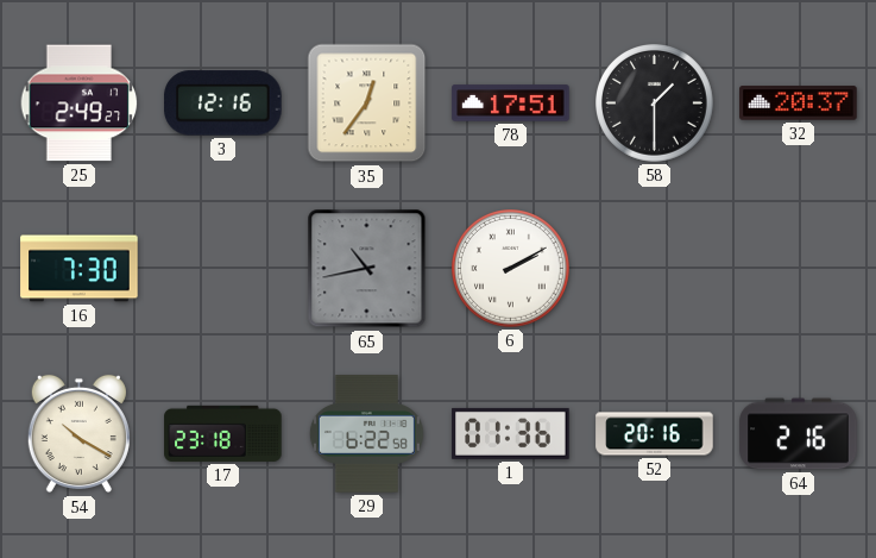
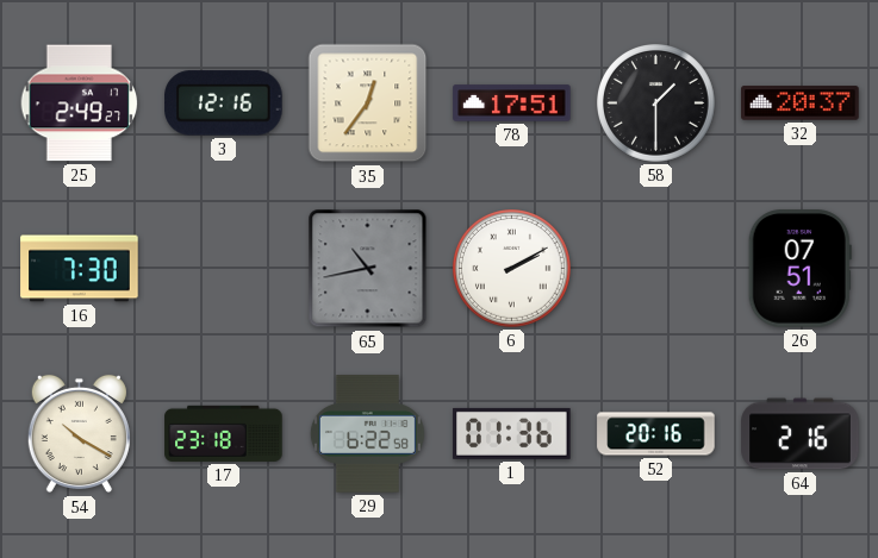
26: none -> 07:51 (799, 269)
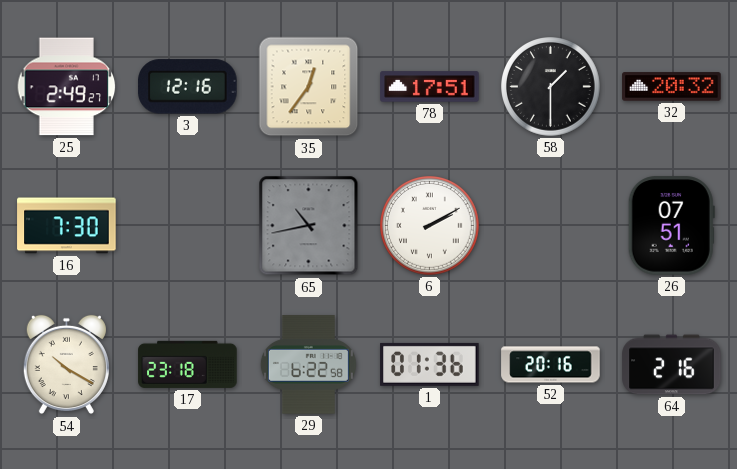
32: 20:37 -> 20:32 (672, 87)
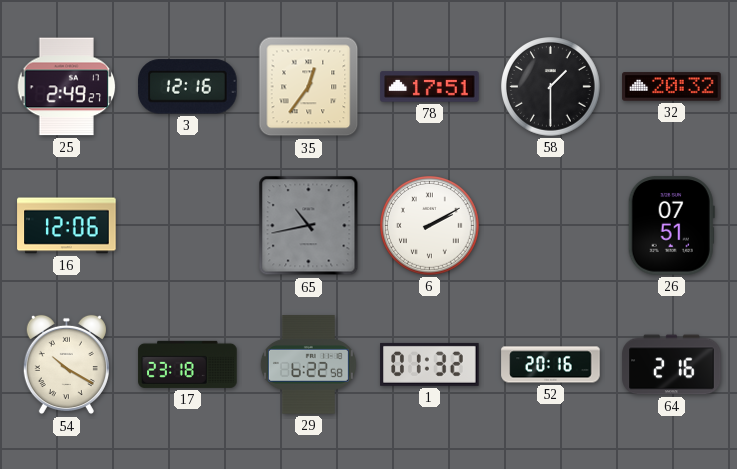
16: 7:30 -> 12:06 (67, 226)
1: 01:36 -> 01:32 (430, 364)
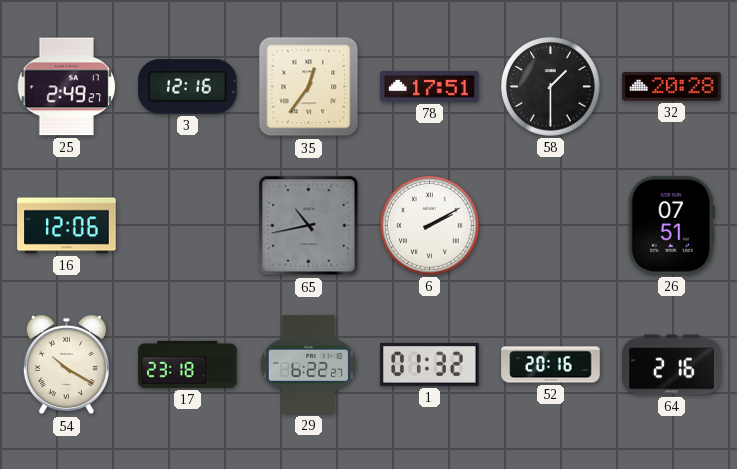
32: 20:32 -> 20:28 (672, 87)
29: 6:22:58 -> 6:22:27 (308, 365)
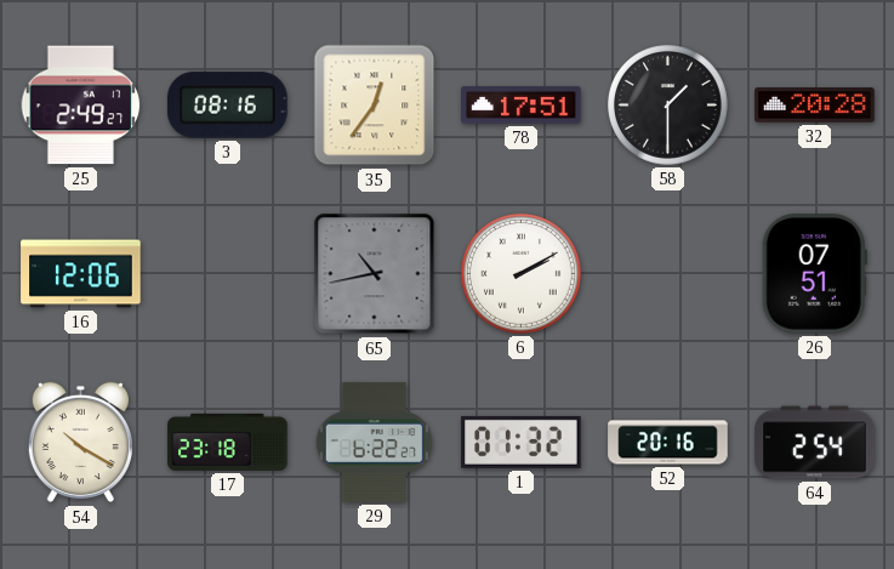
3: 12:16 -> 08:16 (228, 106)
64: 2:16 -> 2:54 (815, 443)
